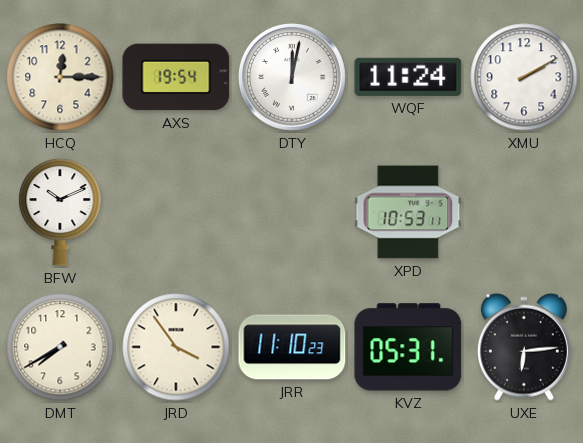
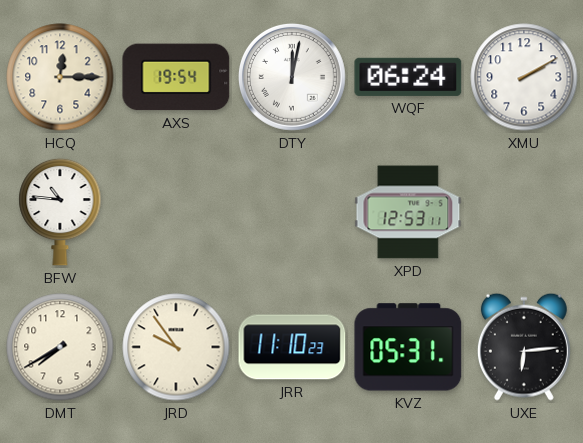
WQF: 11:24 -> 06:24 (408, 77)
BFW: 10:11 -> 10:46 (60, 212)
XPD: 10:53 -> 12:53 (408, 212)
JRD: 3:54 -> 9:54 (176, 347)
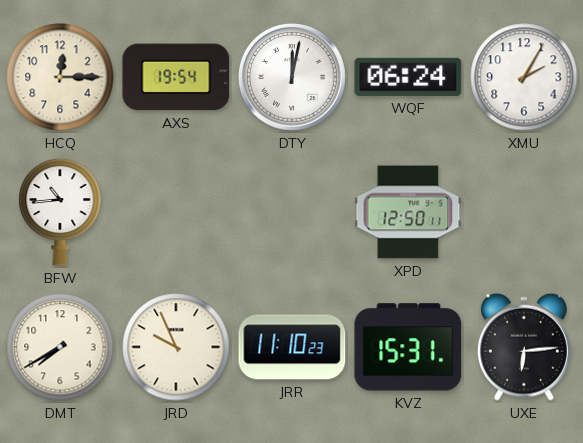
XMU: 2:10 -> 2:05 (524, 77)
BFW: 10:46 -> 10:44 (60, 212)
XPD: 12:53 -> 12:50 (408, 212)
JRD: 9:54 -> 9:56 (176, 347)
KVZ: 05:31 -> 15:31 (408, 347)
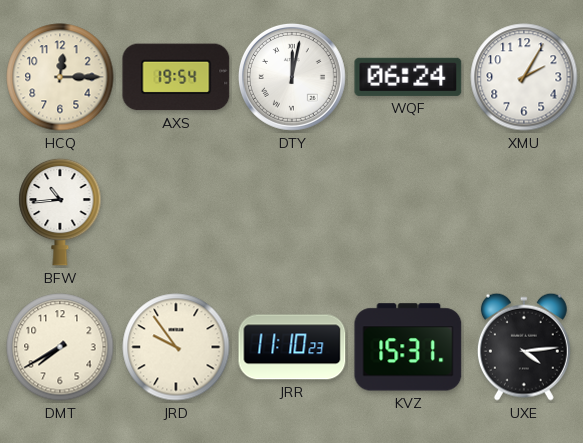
XPD: 12:50 -> none (408, 212)
JRD: 9:56 -> 9:54 (176, 347)
UXE: 6:14 -> 4:14 (524, 347)
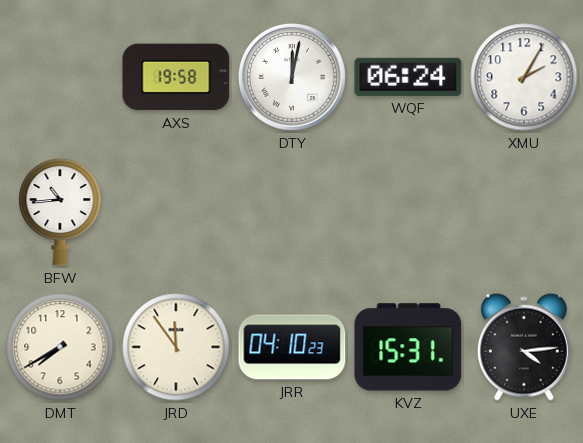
HCQ: 12:15 -> none (60, 77)
AXS: 19:54 -> 19:58 (176, 77)
JRD: 9:54 -> 11:54 (176, 347)
JRR: 11:10 -> 04:10 (292, 347)
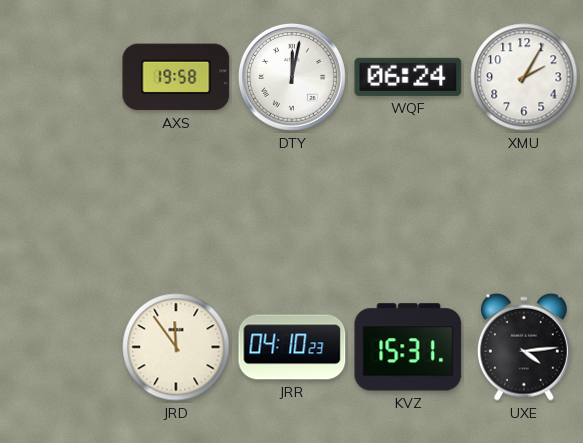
BFW: 10:44 -> none (60, 212)
DMT: 7:40 -> none (60, 347)
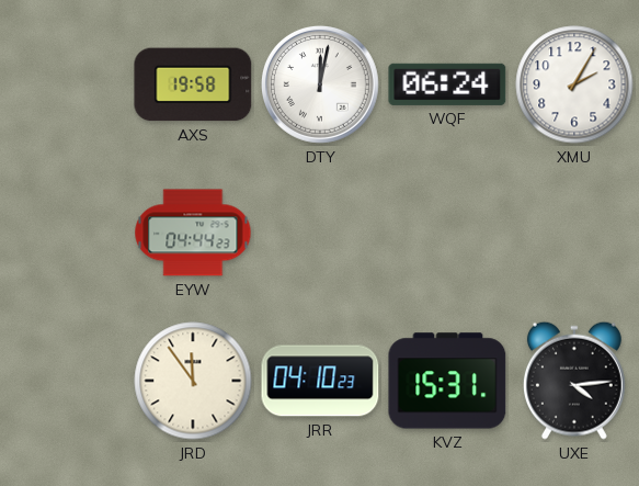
EYW: none -> 04:44 (193, 233)
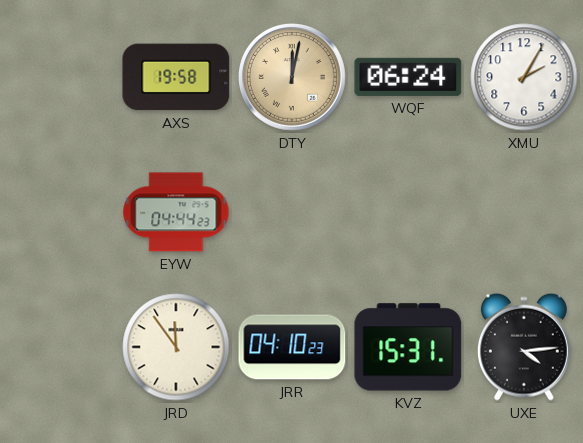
DTY dial: white -> champagne (292, 77)
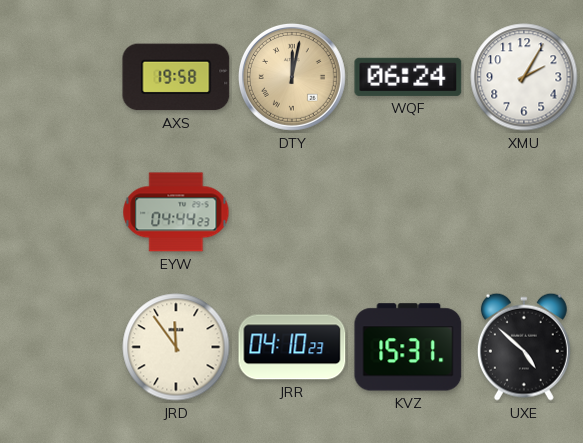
UXE: 4:14 -> 4:52 (524, 347)
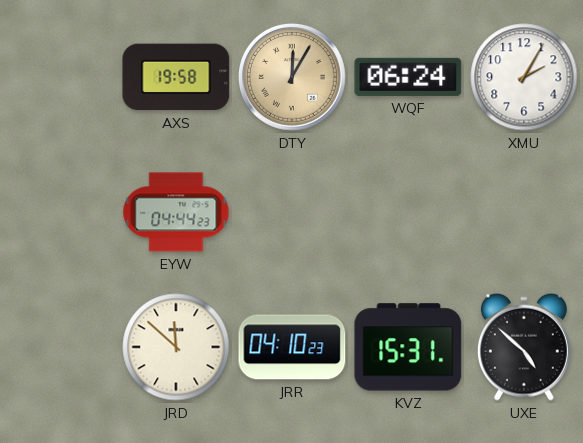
DTY: 12:02 -> 12:05 (292, 77)
JRD: 11:54 -> 11:52 (176, 347)
